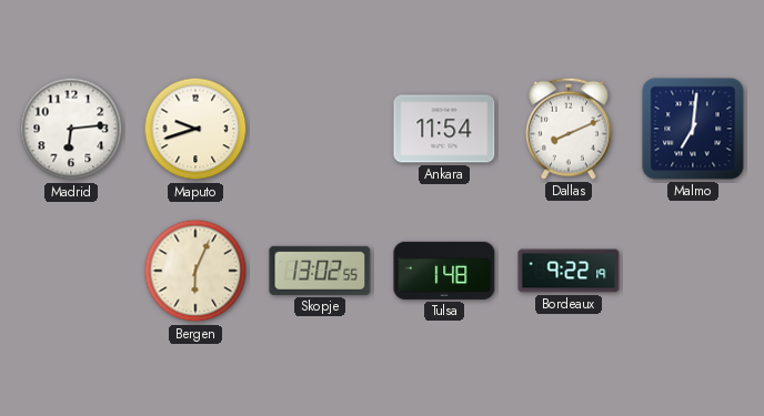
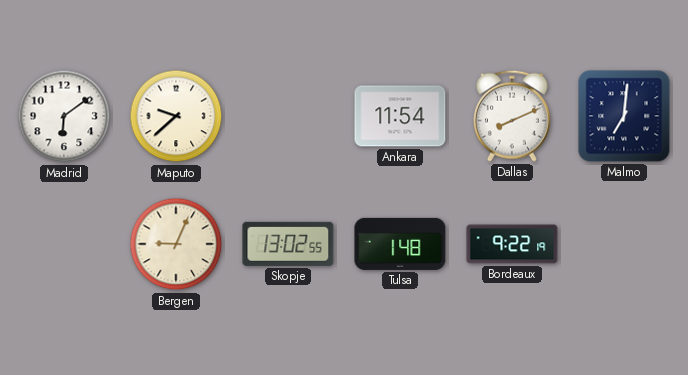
Madrid: 6:14 -> 6:09 (64, 116)
Maputo: 9:42 -> 9:38 (176, 116)
Bergen: 6:04 -> 9:04 (176, 244)
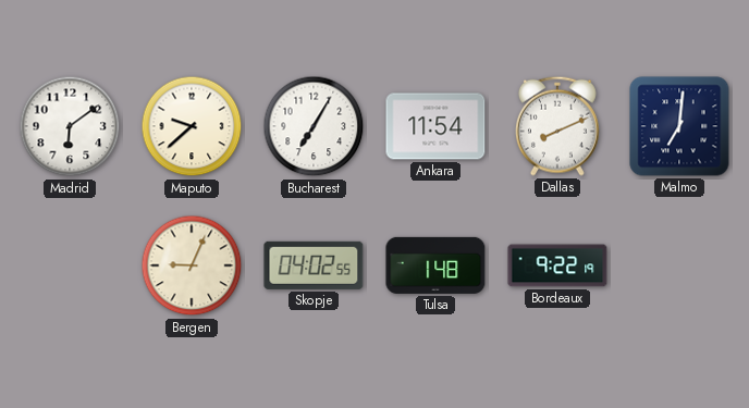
Bucharest: none -> 7:05 (314, 126)
Skopje: 13:02 -> 04:02 (314, 265)
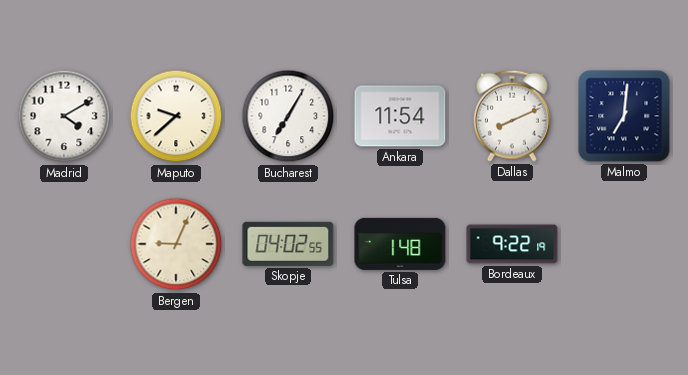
Madrid: 6:09 -> 4:10 (64, 116)
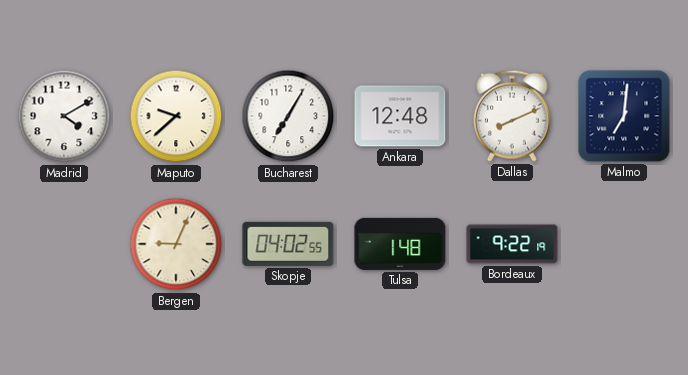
Ankara: 11:54 -> 12:48 (400, 116)
